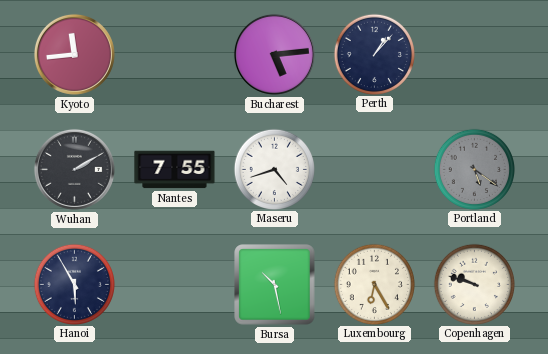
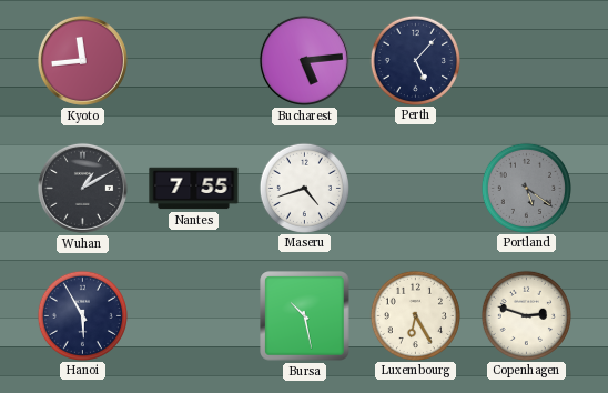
Perth: 1:07 -> 5:07 (415, 60)
Wuhan: 2:10 -> 1:10 (82, 188)
Copenhagen: 9:48 -> 2:48 (526, 315)
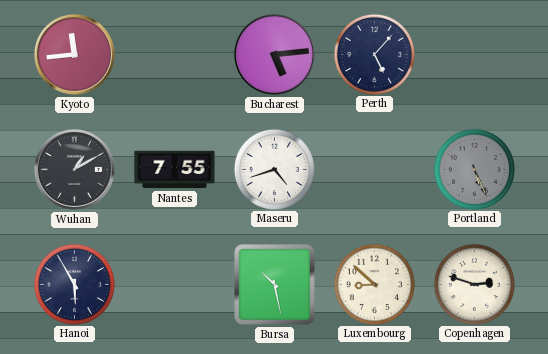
Portland: 5:21 -> 5:26 (474, 169)
Luxembourg: 6:25 -> 8:52 (374, 284)
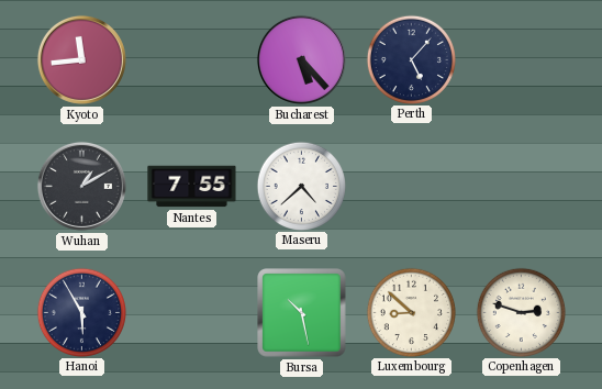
Bucharest: 5:14 -> 5:23 (301, 59)
Maseru: 4:42 -> 4:38 (301, 186)
Portland: 5:26 -> none (474, 169)
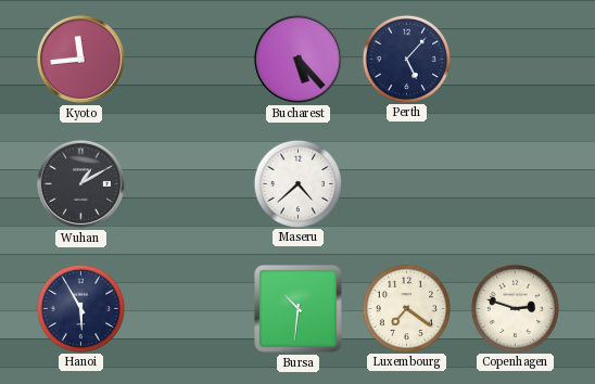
Nantes: 7:55 -> none (192, 187)
Bursa: 10:28 -> 10:31 (299, 309)
Luxembourg: 8:52 -> 7:21 (406, 308)
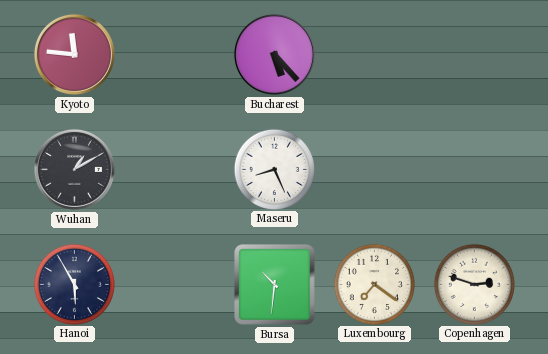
Kyoto: 11:44 -> 11:46 (74, 54)
Perth: 5:07 -> none (406, 59)
Maseru: 4:38 -> 8:26 (274, 169)
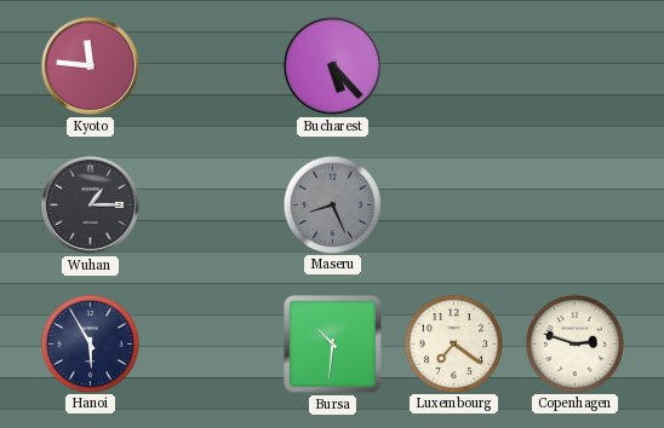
Wuhan: 1:10 -> 1:15 (90, 204)
Maseru dial: white -> grey (332, 204)
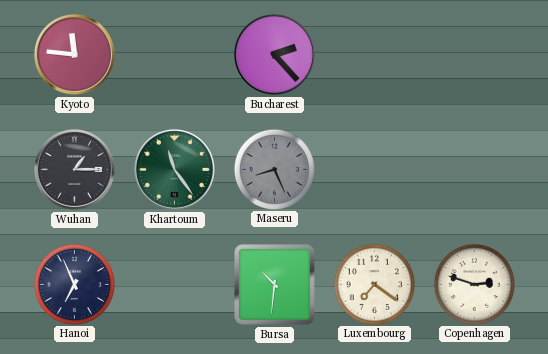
Bucharest: 5:23 -> 2:23 (274, 54)
Khartoum: none -> 11:24 (174, 169)
Hanoi: 5:55 -> 6:56 (74, 284)
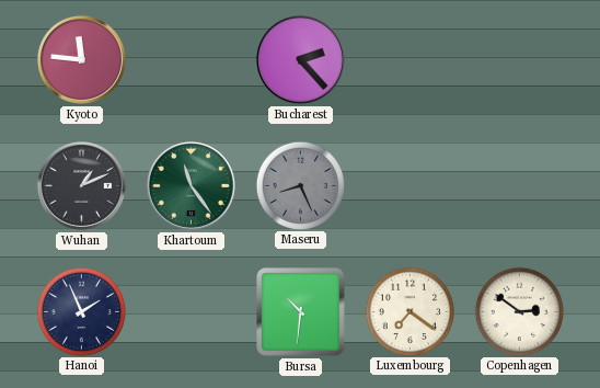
Wuhan: 1:15 -> 1:11 (81, 185)
Hanoi: 6:56 -> 1:56 (81, 311)
Copenhagen: 2:48 -> 2:51 (519, 311)
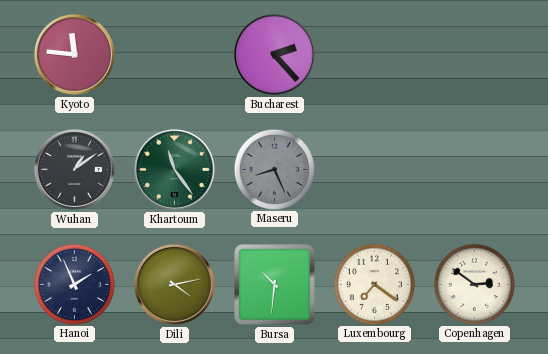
Wuhan: 1:11 -> 1:09 (74, 169)
Dili: none -> 4:13 (174, 284)
